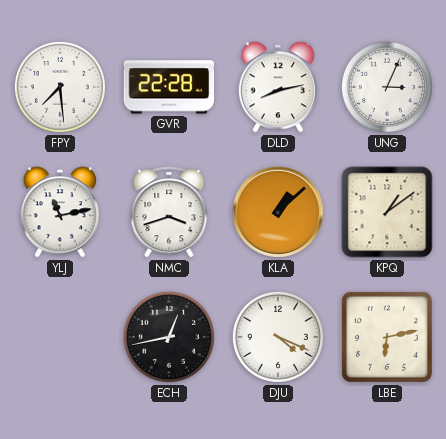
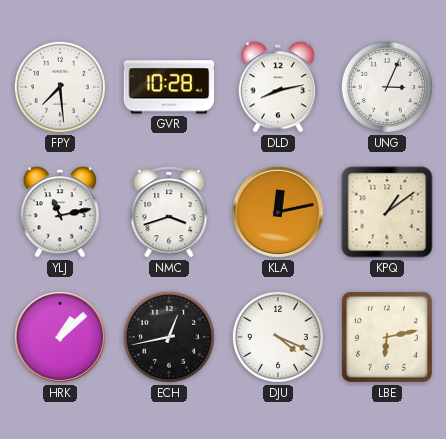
GVR: 22:28 -> 10:28 (169, 87)
KLA: 1:08 -> 12:13 (278, 212)
HRK: none -> 1:08 (60, 337)
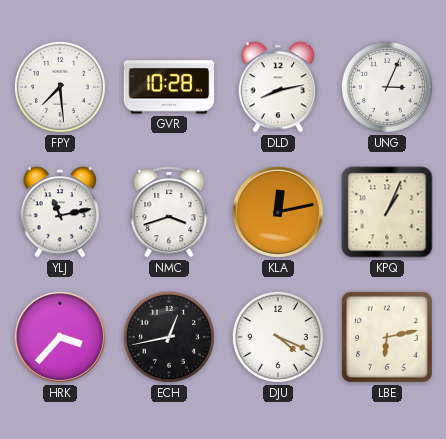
KPQ: 1:09 -> 1:04 (387, 212)
HRK: 1:08 -> 3:37 (60, 337)
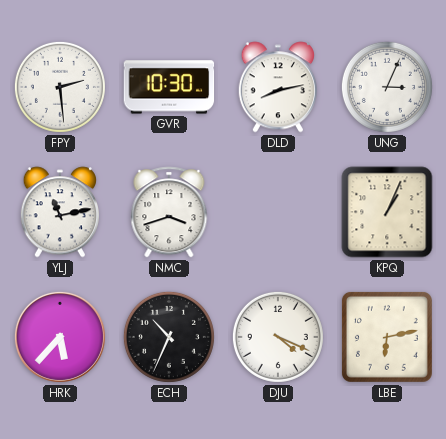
FPY: 7:29 -> 2:29 (60, 87)
GVR: 10:28 -> 10:30 (169, 87)
KLA: 12:13 -> none (278, 212)
HRK: 3:37 -> 5:37 (60, 337)
ECH: 12:43 -> 10:34 (169, 337)
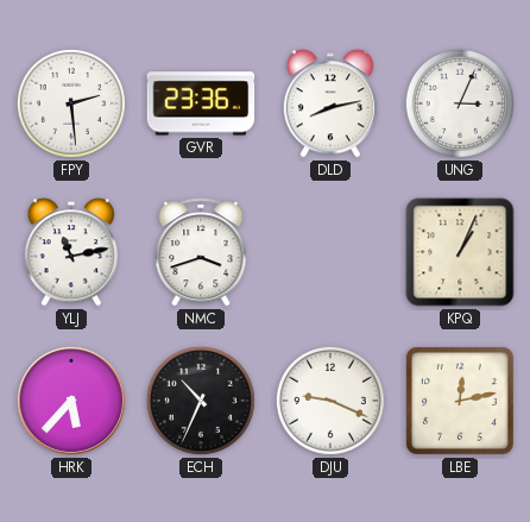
GVR: 10:30 -> 23:36 (201, 103)
DJU: 4:19 -> 9:19 (330, 401)
LBE: 6:13 -> 12:13 (460, 401)
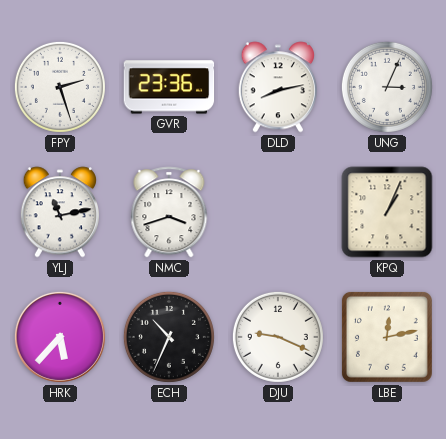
FPY: 2:29 -> 2:27 (60, 87)
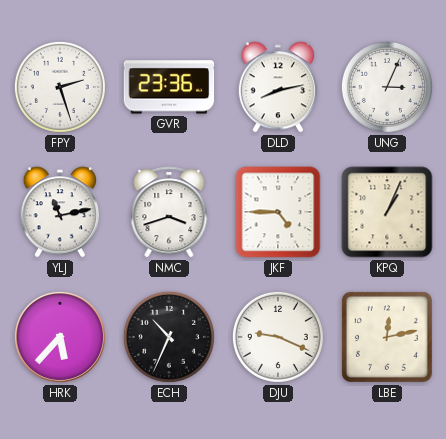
JKF: none -> 4:45 (278, 212)
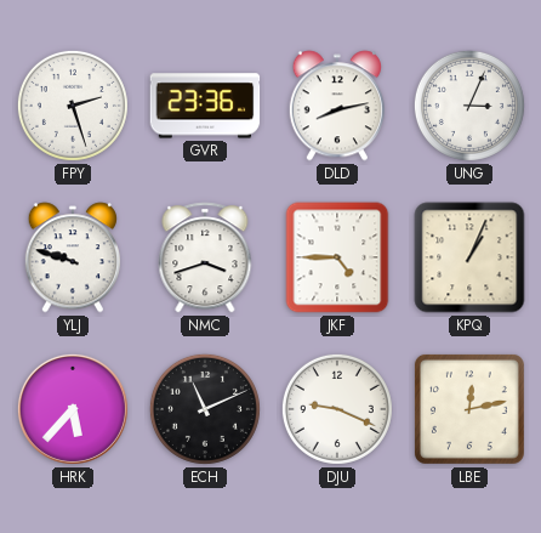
YLJ: 11:13 -> 9:48 (72, 257)
ECH: 10:34 -> 11:11 (205, 409)
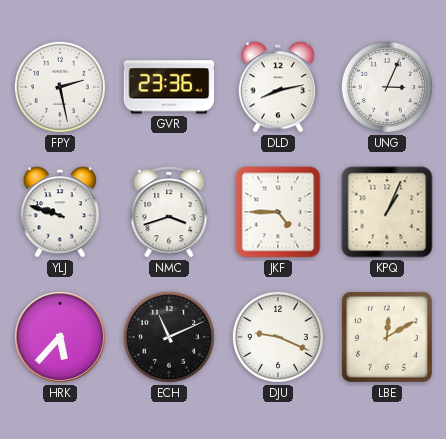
FPY: 2:27 -> 2:28 (60, 87)
LBE: 12:13 -> 12:10 (387, 337)
